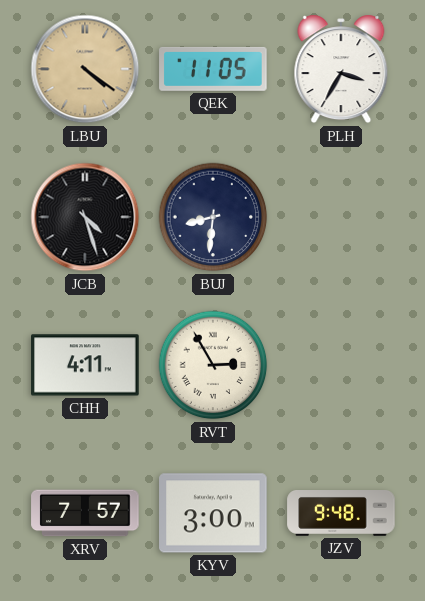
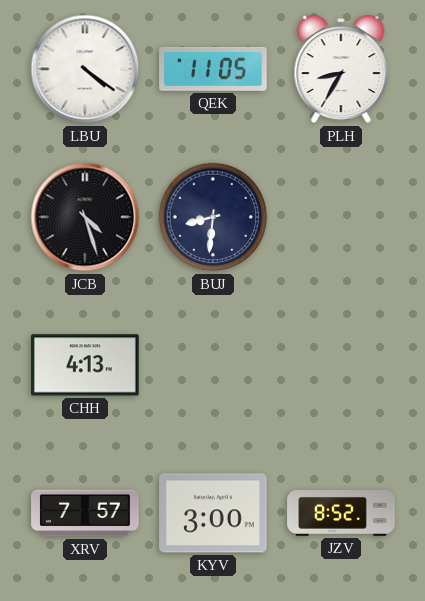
LBU dial: champagne -> white (85, 69)
PLH: 3:35 -> 8:35 (341, 69)
CHH: 4:11 -> 4:13 (85, 365)
RVT: 2:55 -> none (213, 365)
JZV: 9:48 -> 8:52 (341, 514)
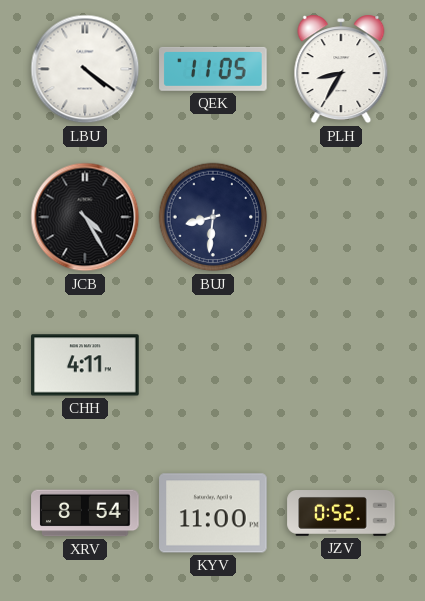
JCB: 4:27 -> 4:25 (85, 217)
CHH: 4:13 -> 4:11 (85, 365)
XRV: 7:57 -> 8:54 (85, 513)
KYV: 3:00 -> 11:00 (213, 513)
JZV: 8:52 -> 0:52 (341, 514)
